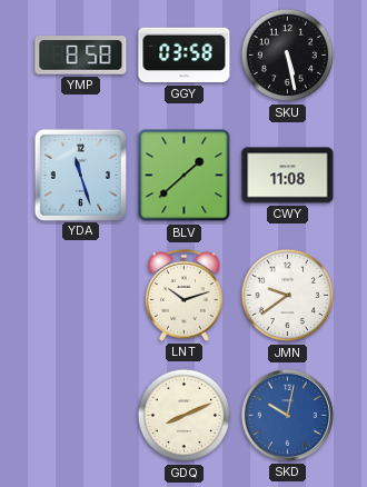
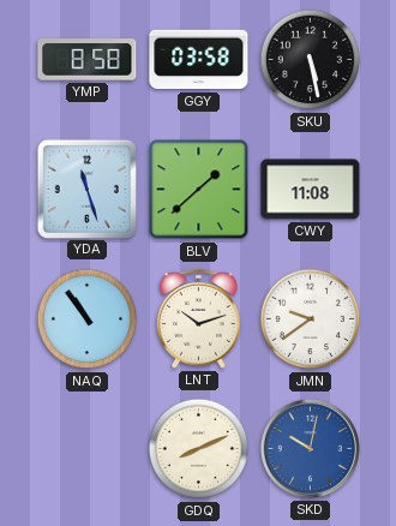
NAQ: none -> 10:54 (88, 319)
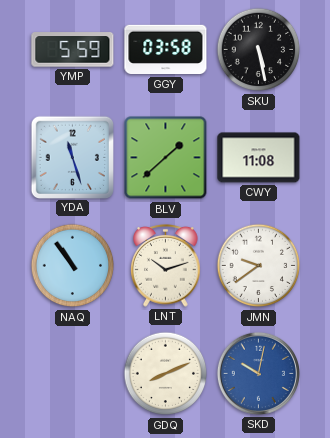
YMP: 8:58 -> 5:59 (73, 50)
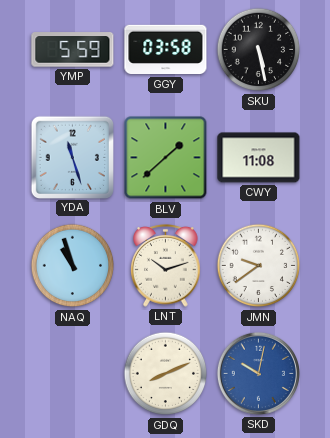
NAQ: 10:54 -> 10:57 (73, 266)
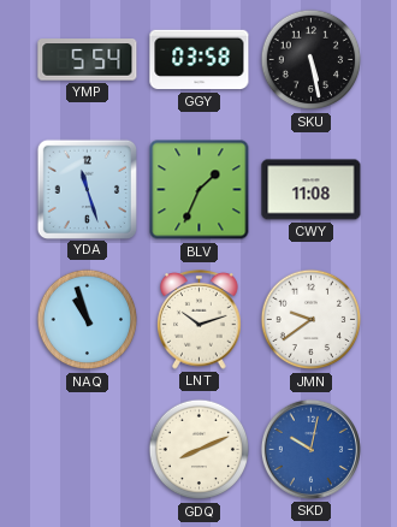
YMP: 5:59 -> 5:54 (88, 60)
BLV: 1:38 -> 1:34 (200, 190)
